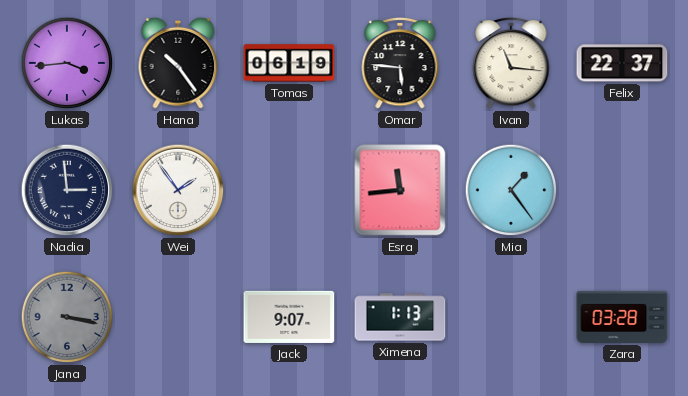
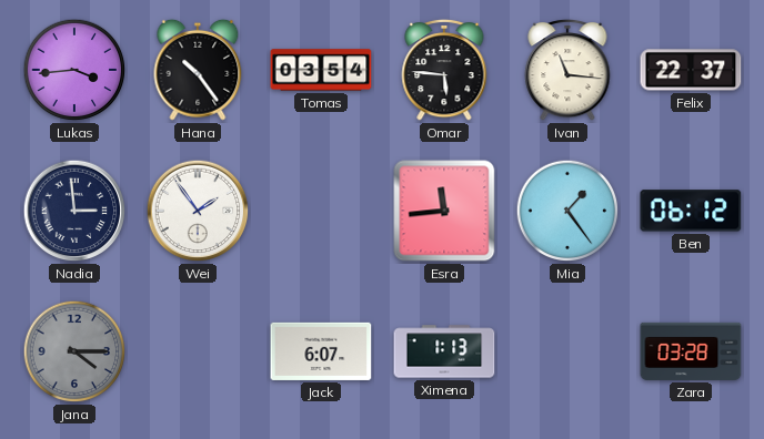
Tomas: 06:19 -> 03:54 (321, 70)
Ben: none -> 06:12 (691, 211)
Jana: 3:17 -> 4:15 (74, 351)
Jack: 9:07 -> 6:07 (321, 351)
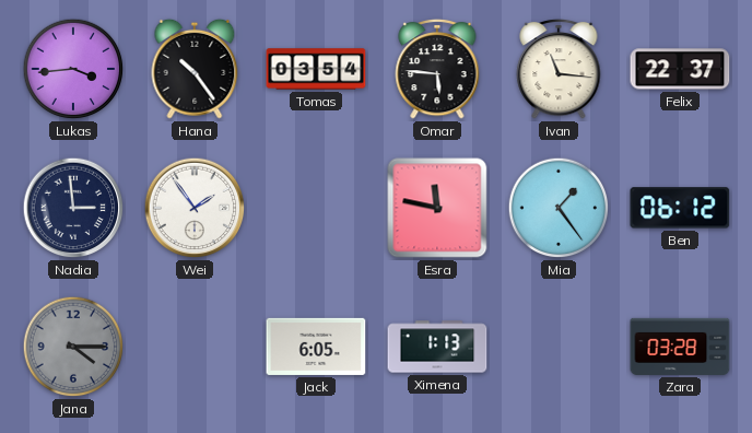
Esra: 11:44 -> 11:47 (437, 208)
Jack: 6:07 -> 6:05 (316, 347)
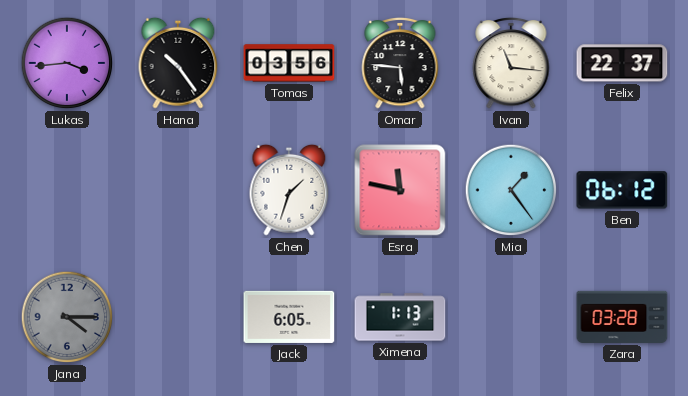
Tomas: 03:54 -> 03:56 (289, 63)
Nadia: 2:59 -> none (73, 208)
Wei: 1:54 -> none (195, 208)
Chen: none -> 1:33 (289, 190)
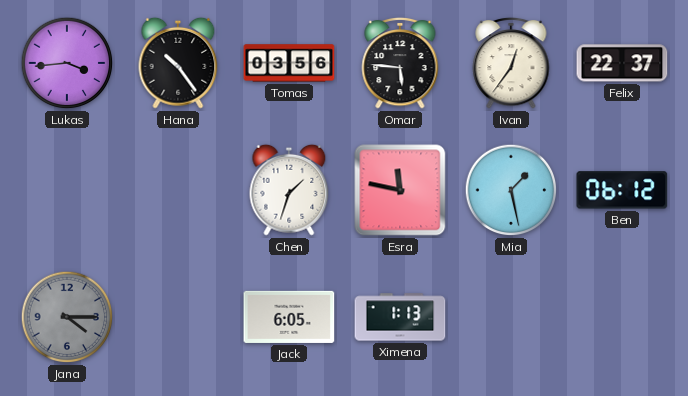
Ivan: 11:16 -> 12:36 (511, 63)
Mia: 1:24 -> 1:28 (511, 190)
Zara: 03:28 -> none (622, 317)
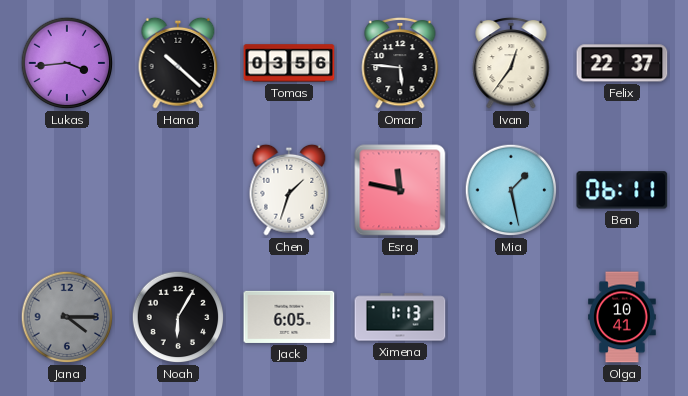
Hana: 10:24 -> 10:22 (178, 63)
Ben: 06:12 -> 06:11 (622, 190)
Noah: none -> 6:05 (178, 317)
Olga: none -> 10:41 (623, 317)
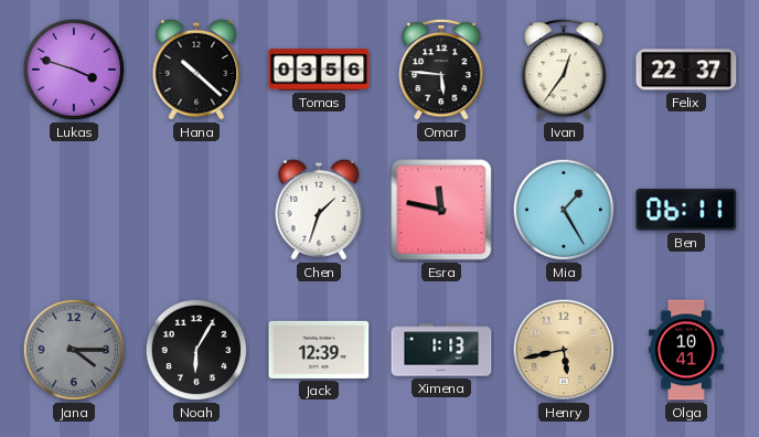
Lukas: 3:44 -> 3:48 (74, 70)
Mia: 1:28 -> 1:25 (564, 210)
Jack: 6:05 -> 12:39 (319, 350)
Henry: none -> 5:43 (564, 350)
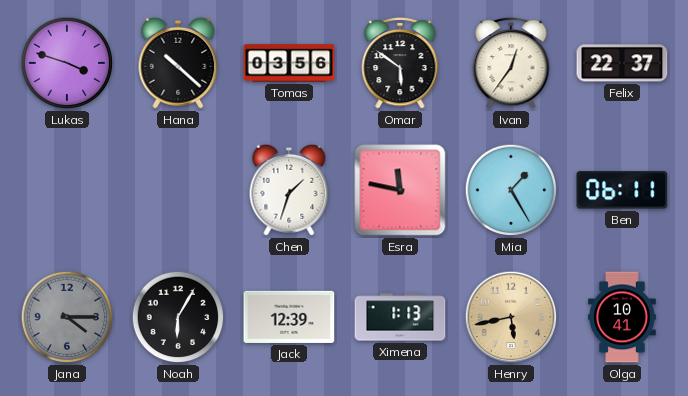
Omar: 5:46 -> 5:51 (400, 63)
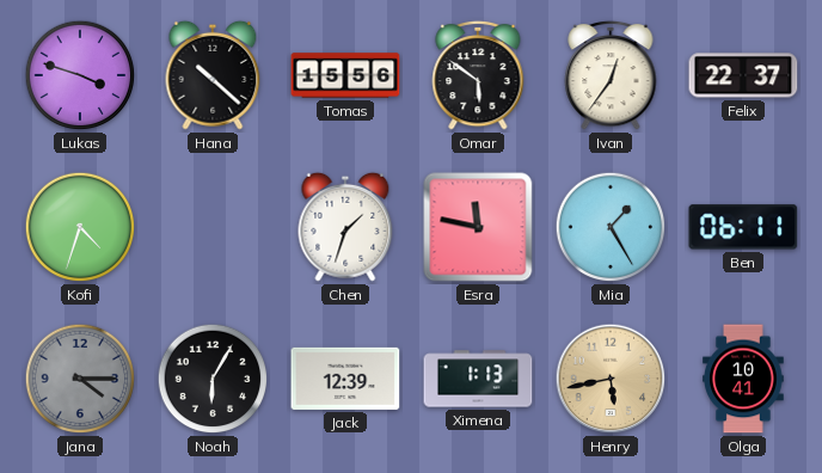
Tomas: 03:56 -> 15:56 (345, 75)
Kofi: none -> 4:33 (80, 227)
